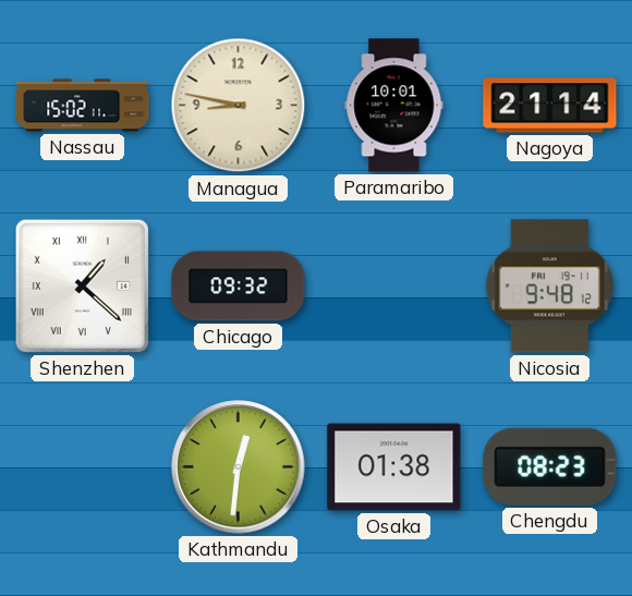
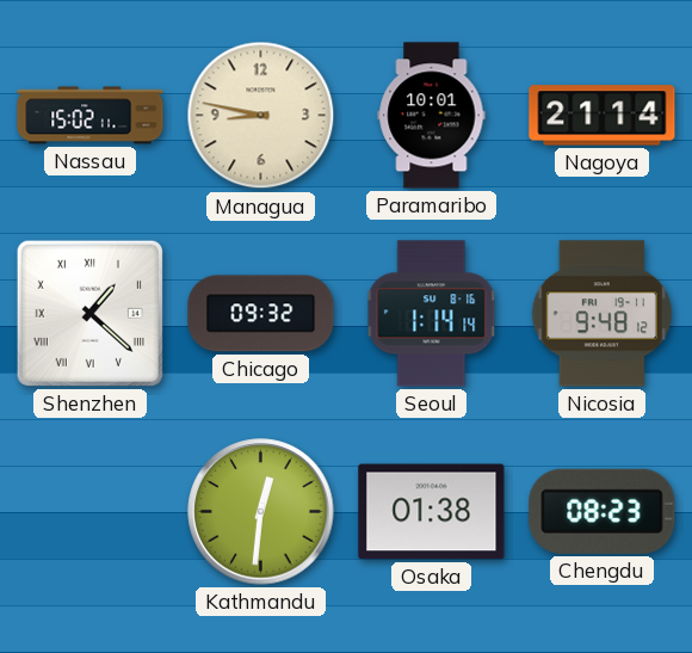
Seoul: none -> 1:14 (432, 314)
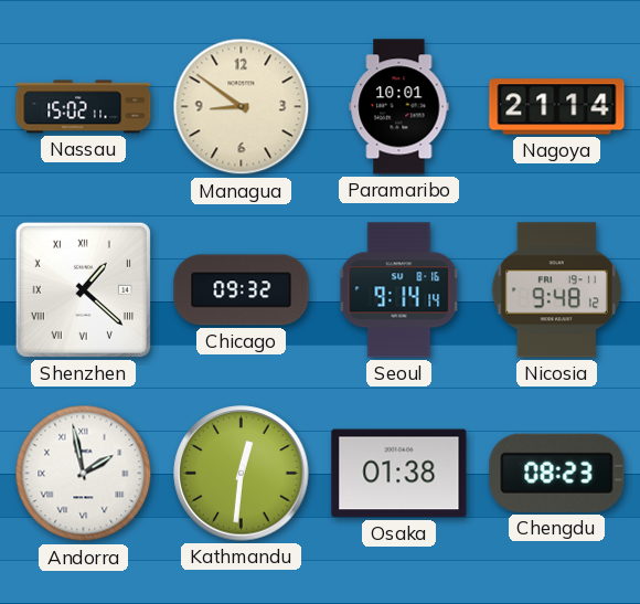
Managua: 8:47 -> 8:51 (242, 107)
Seoul: 1:14 -> 9:14 (399, 290)
Andorra: none -> 1:58 (84, 474)
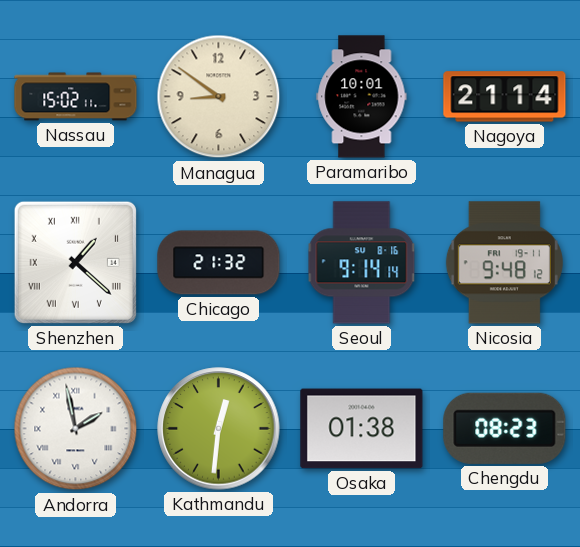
Chicago: 09:32 -> 21:32 (219, 263)
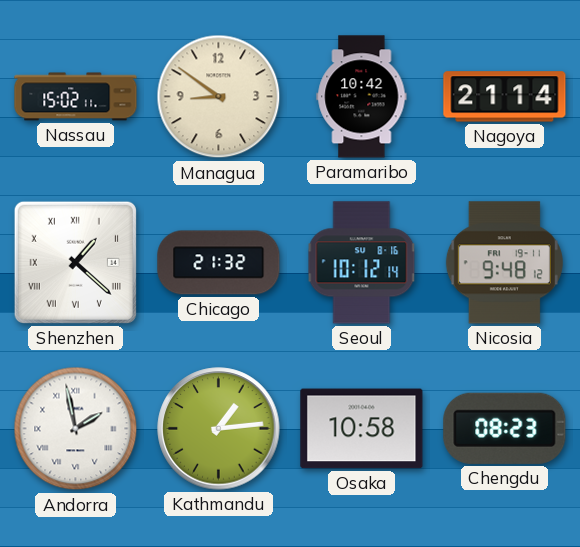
Paramaribo: 10:01 -> 10:42 (362, 97)
Seoul: 9:14 -> 10:12 (362, 263)
Kathmandu: 12:31 -> 1:14 (219, 429)
Osaka: 01:38 -> 10:58 (362, 429)
